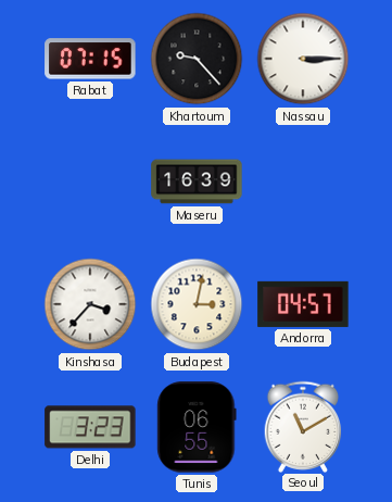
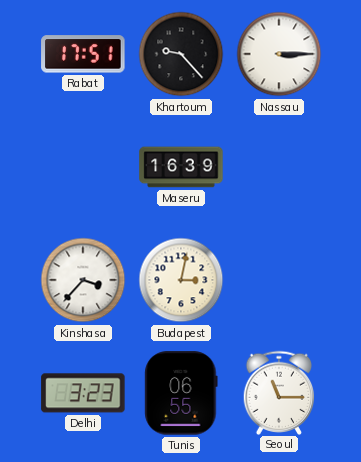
Rabat: 07:15 -> 17:51 (83, 54)
Andorra: 04:57 -> none (303, 304)
Seoul: 11:10 -> 11:15 (279, 392)
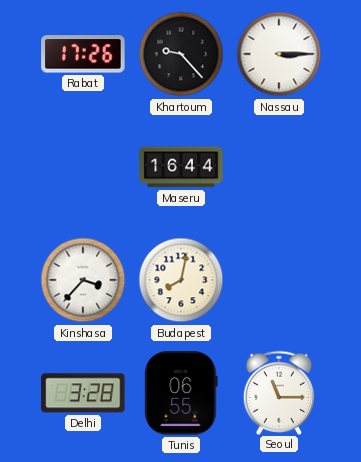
Rabat: 17:51 -> 17:26 (83, 54)
Maseru: 16:39 -> 16:44 (181, 167)
Budapest: 3:02 -> 8:02 (181, 280)
Delhi: 3:23 -> 3:28 (83, 393)
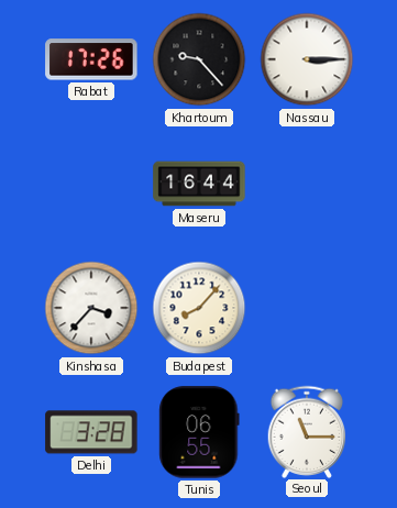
Budapest: 8:02 -> 8:07 (199, 308)
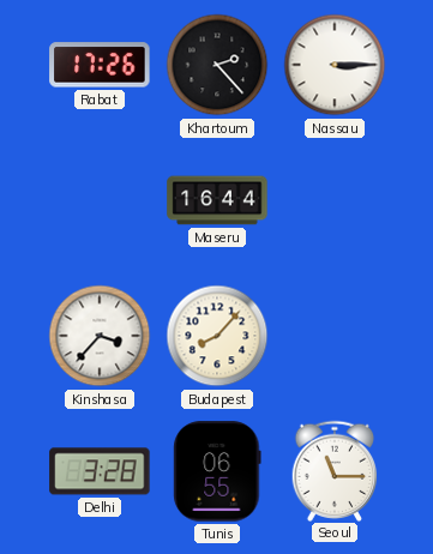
Khartoum: 9:23 -> 2:23 (217, 65)
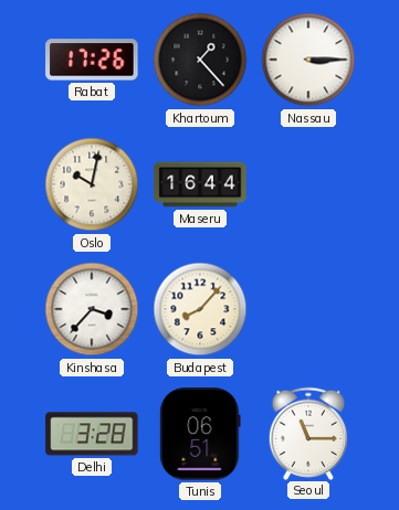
Khartoum: 2:23 -> 1:23 (200, 60)
Oslo: none -> 10:02 (92, 184)
Tunis: 06:55 -> 06:51 (200, 434)
